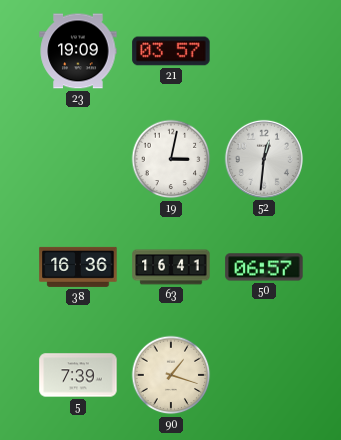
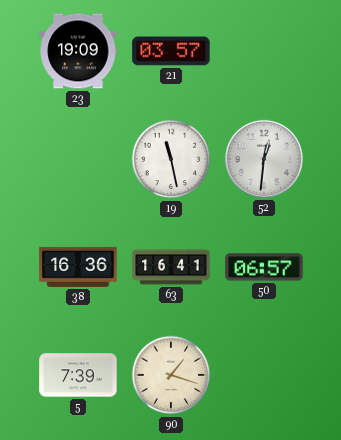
19: 3:02 -> 11:28 (171, 159)
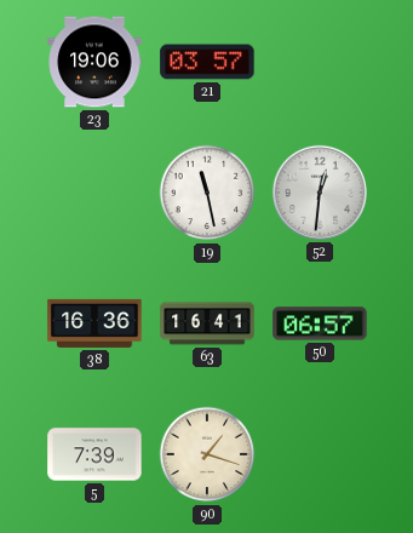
23: 19:09 -> 19:06 (94, 62)
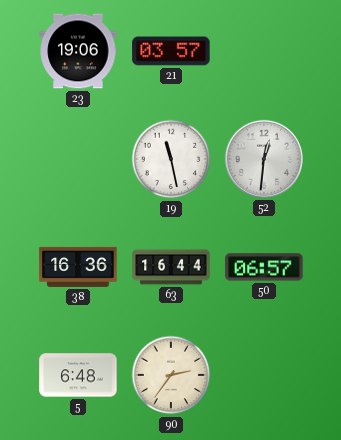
63: 16:41 -> 16:44 (171, 267)
5: 7:39 -> 6:48 (78, 375)
90: 1:18 -> 2:36 (171, 375)
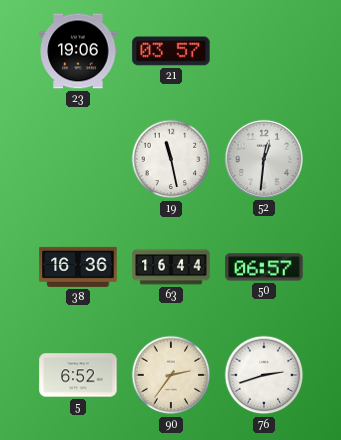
5: 6:48 -> 6:52 (78, 375)
76: none -> 2:42 (264, 375)
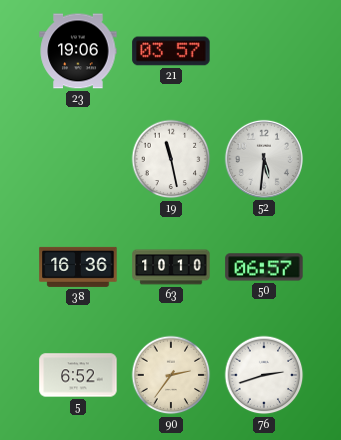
52: 12:31 -> 5:31 (264, 159)
63: 16:44 -> 10:10 (171, 267)
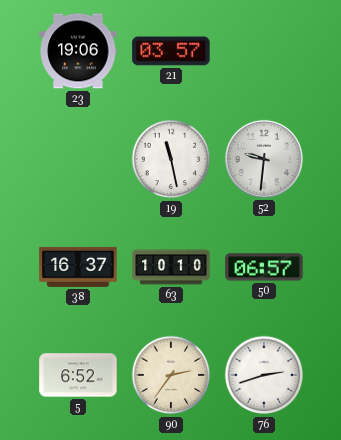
52: 5:31 -> 9:31 (264, 159)
38: 16:36 -> 16:37 (78, 267)
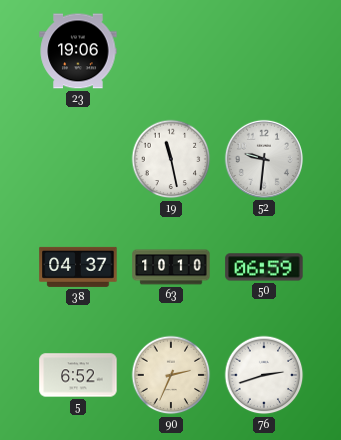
21: 03:57 -> none (171, 51)
38: 16:37 -> 04:37 (78, 267)
50: 06:57 -> 06:59 (264, 267)
90: 2:36 -> 2:34 (171, 375)
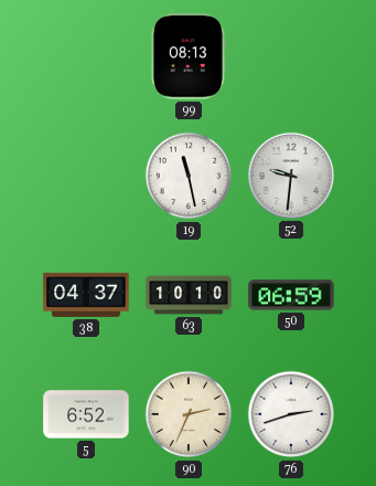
23: 19:06 -> none (78, 51)
99: none -> 08:13 (189, 56)
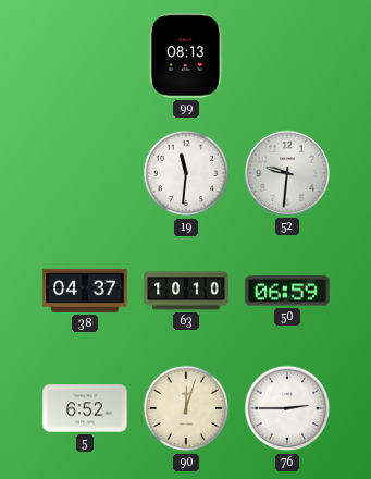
19: 11:28 -> 11:31 (186, 173)
90: 2:34 -> 12:03 (186, 408)
76: 2:42 -> 2:45 (287, 408)
